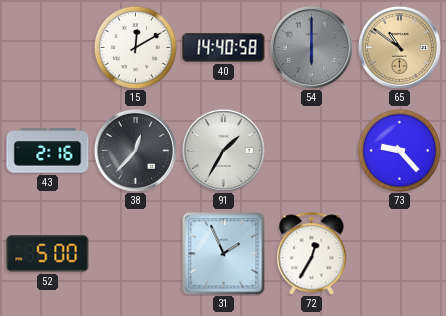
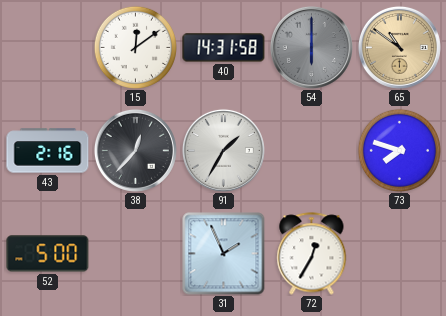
15: 12:10 -> 12:09 (135, 47)
40: 14:40 -> 14:31 (224, 48)
73: 9:23 -> 7:48 (399, 150)
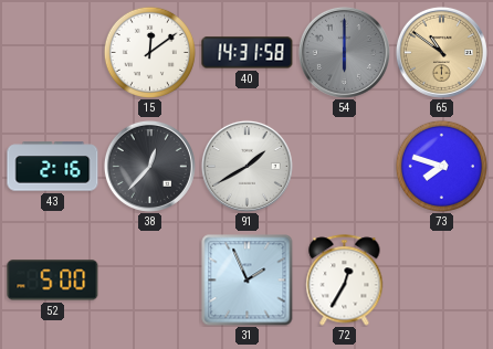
91: 1:35 -> 1:40 (246, 166)
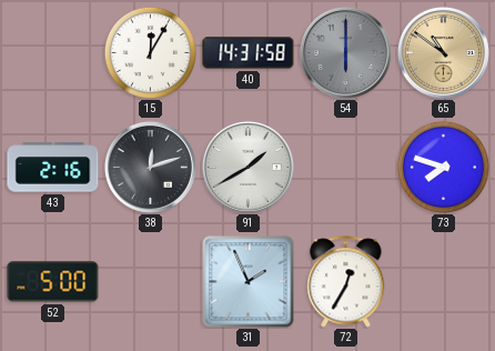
15: 12:09 -> 12:05 (150, 52)
38: 12:37 -> 12:12 (150, 167)
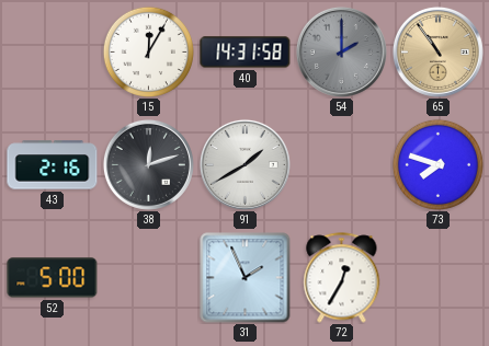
54: 6:00 -> 2:00 (341, 51)
65: 10:51 -> 10:54 (437, 51)
